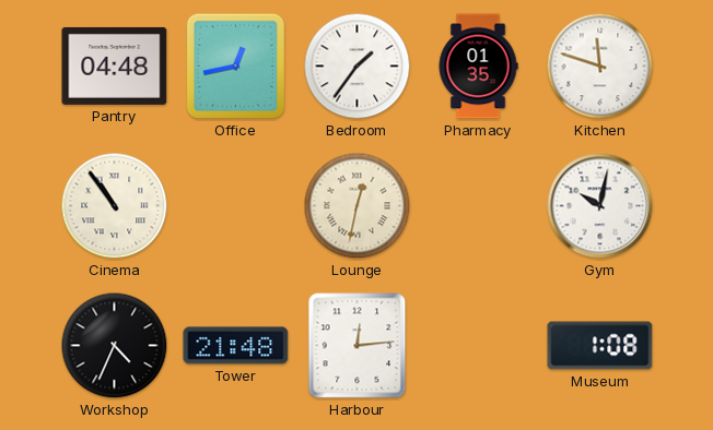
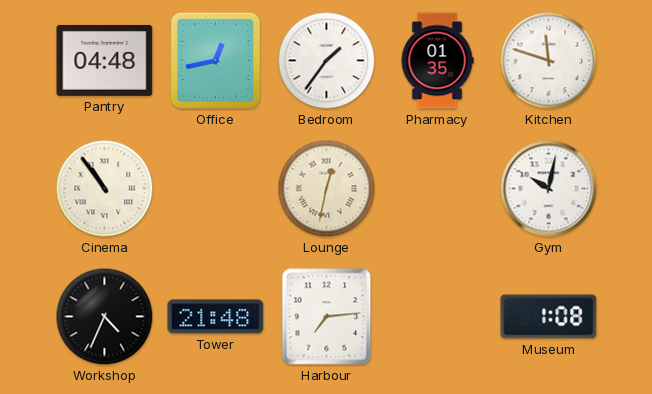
Harbour: 12:14 -> 7:14 (327, 317)
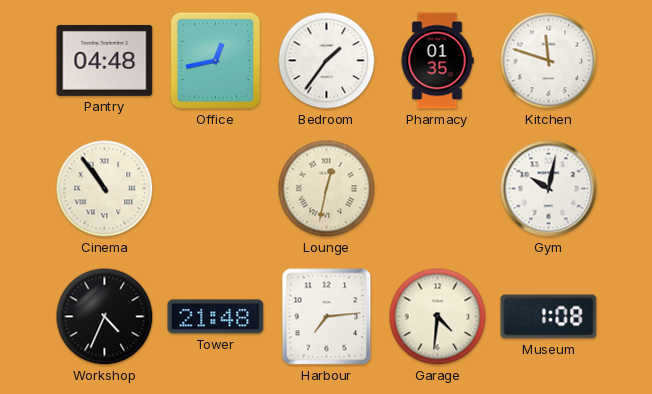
Garage: none -> 4:31 (438, 317)
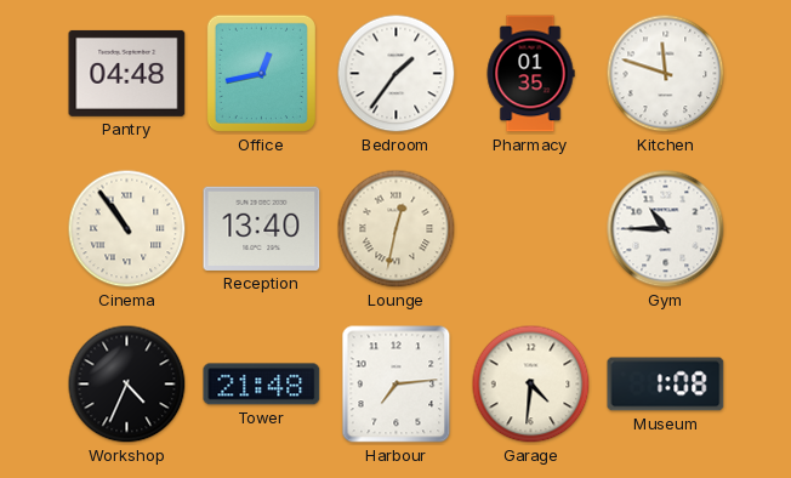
Reception: none -> 13:40 (262, 228)
Gym: 10:02 -> 10:45 (666, 229)
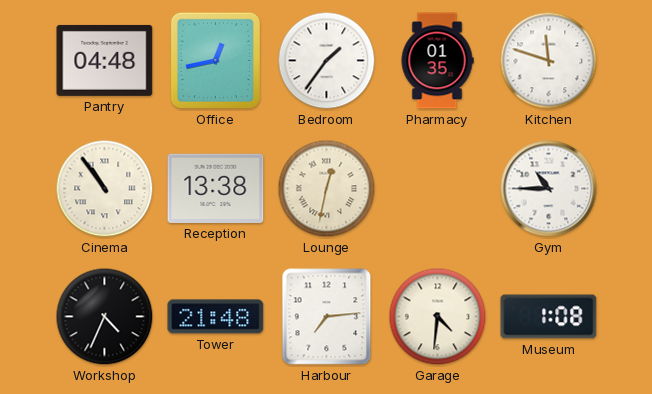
Reception: 13:40 -> 13:38 (216, 188)
